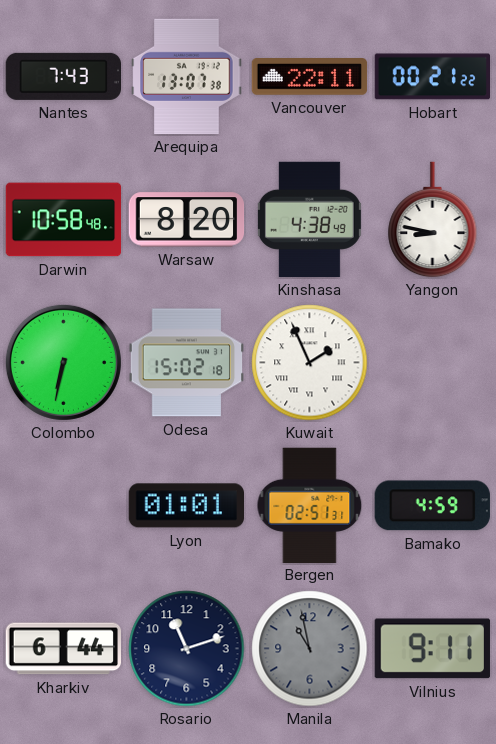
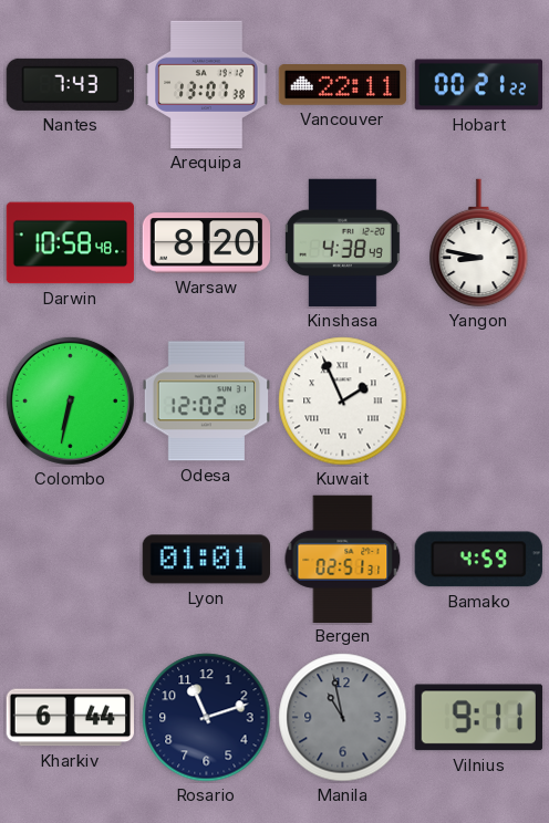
Odesa: 15:02 -> 12:02 (206, 402)
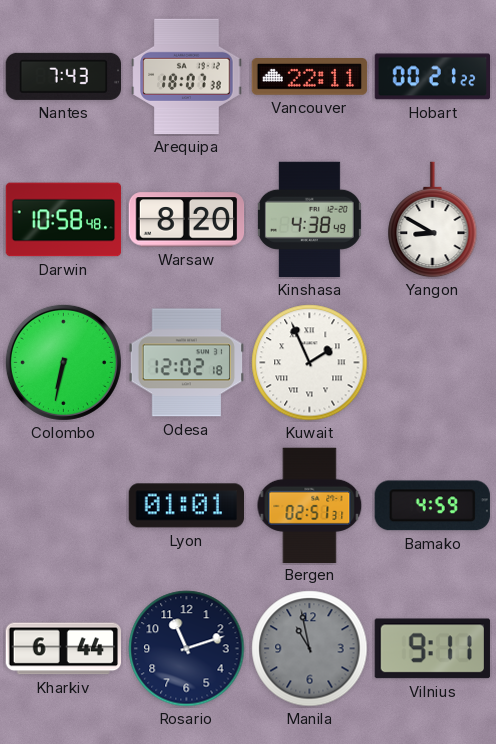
Arequipa: 13:07 -> 18:07 (187, 77)
Yangon: 8:47 -> 8:50 (433, 220)
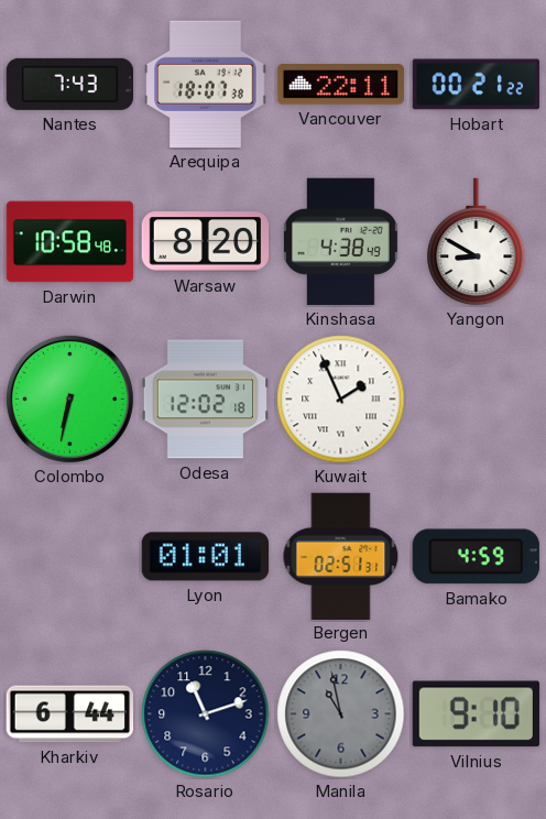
Vilnius: 9:11 -> 9:10 (476, 714)
